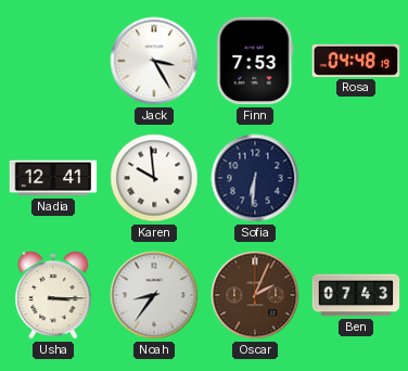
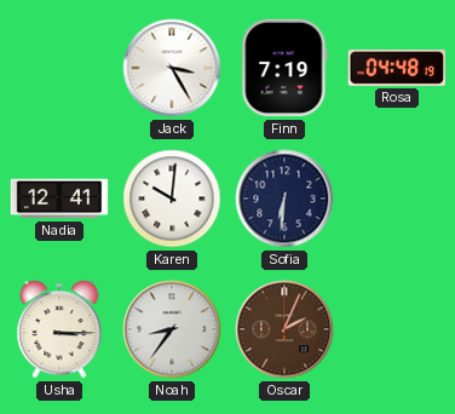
Finn: 7:53 -> 7:19 (284, 68)
Karen: 9:59 -> 10:01 (172, 199)
Ben: 07:43 -> none (356, 295)
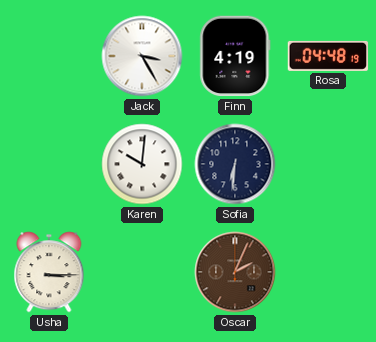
Finn: 7:19 -> 4:19 (235, 56)
Nadia: 12:41 -> none (59, 199)
Noah: 8:36 -> none (172, 329)
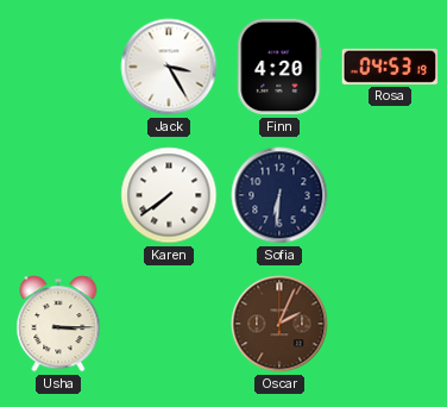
Finn: 4:19 -> 4:20 (279, 67)
Rosa: 04:48 -> 04:53 (390, 67)
Karen: 10:01 -> 7:39 (169, 195)
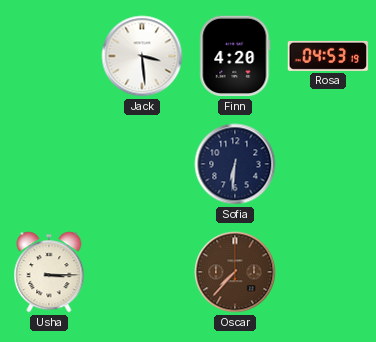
Jack: 3:25 -> 3:29 (142, 56)
Karen: 7:39 -> none (169, 195)
Oscar: 2:04 -> 7:37 (235, 272)
